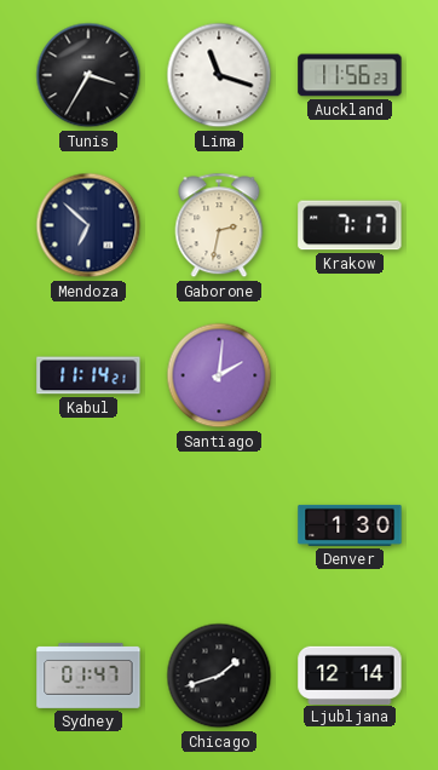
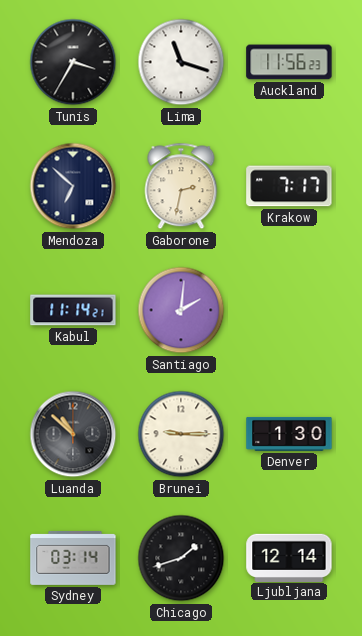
Luanda: none -> 10:52 (73, 434)
Brunei: none -> 9:15 (181, 434)
Sydney: 01:47 -> 03:14 (73, 558)
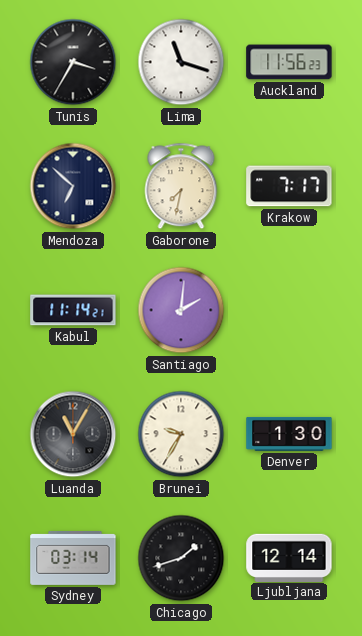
Gaborone: 2:32 -> 7:32 (181, 186)
Luanda: 10:52 -> 11:05 (73, 434)
Brunei: 9:15 -> 9:35 (181, 434)
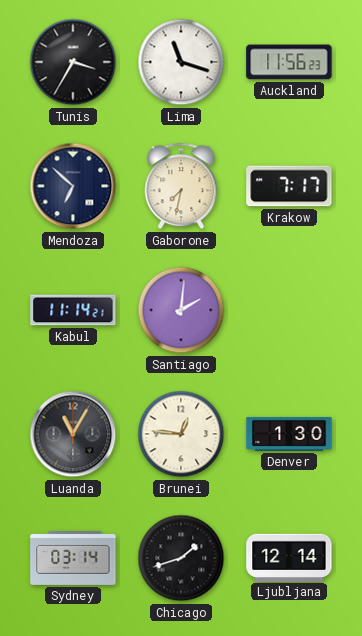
Brunei: 9:35 -> 12:46 (181, 434)
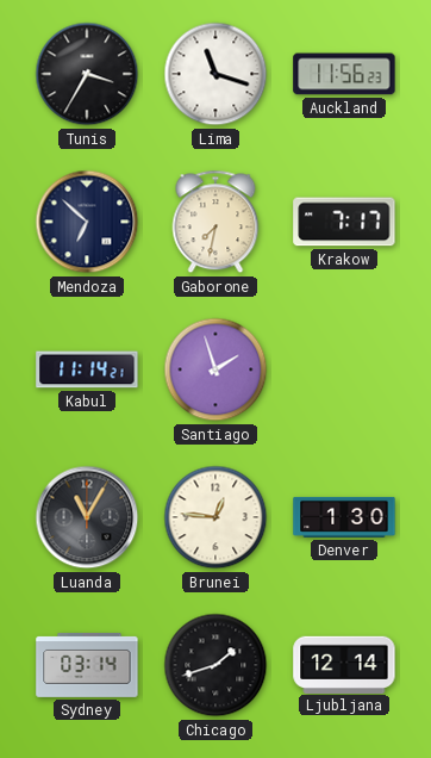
Santiago: 2:01 -> 1:57 (215, 369)
